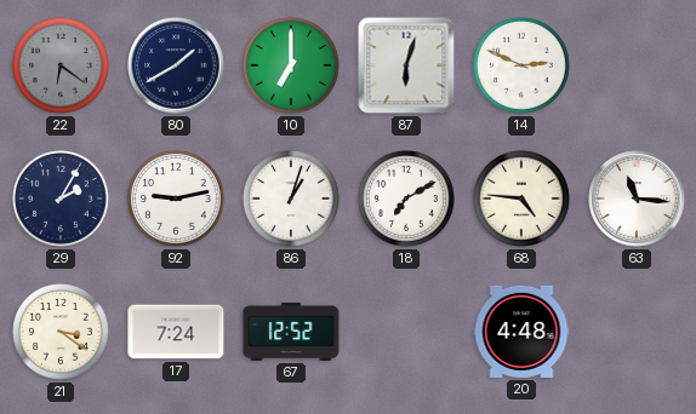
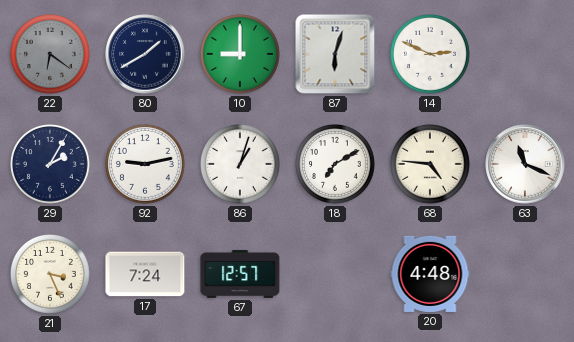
10: 7:00 -> 9:00 (241, 55)
63: 11:16 -> 11:19 (525, 164)
21: 3:21 -> 3:26 (51, 275)
67: 12:52 -> 12:57 (240, 274)
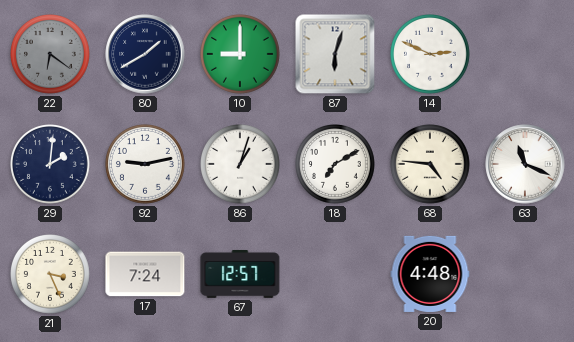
29: 2:05 -> 2:01 (51, 165)
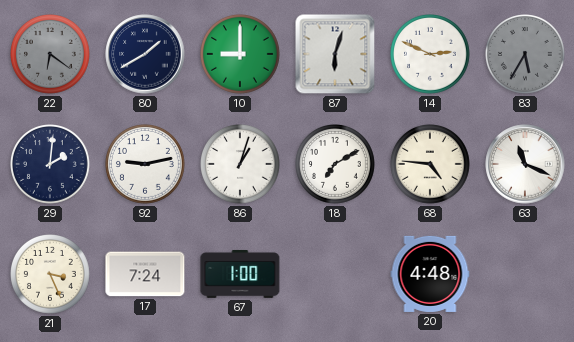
83: none -> 5:35 (526, 55)
67: 12:57 -> 1:00 (240, 274)
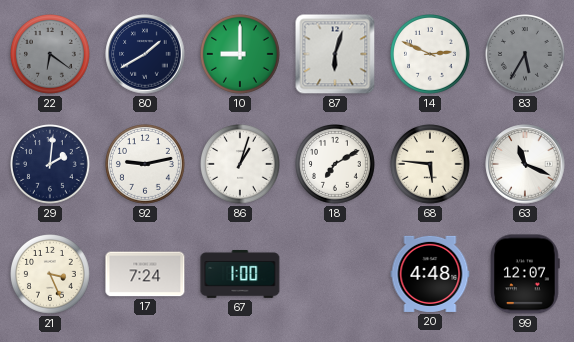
68: 4:46 -> 5:46 (431, 165)
99: none -> 12:07 (525, 274)
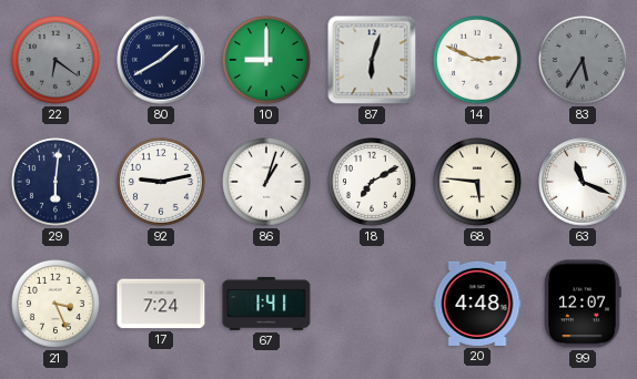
29: 2:01 -> 6:01 (57, 183)
67: 1:00 -> 1:41 (266, 304)
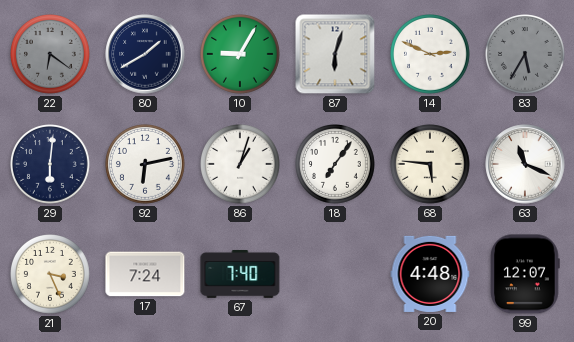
10: 9:00 -> 9:05 (241, 55)
92: 9:13 -> 6:13 (146, 165)
18: 7:10 -> 7:06 (336, 165)
67: 1:41 -> 7:40 (240, 274)
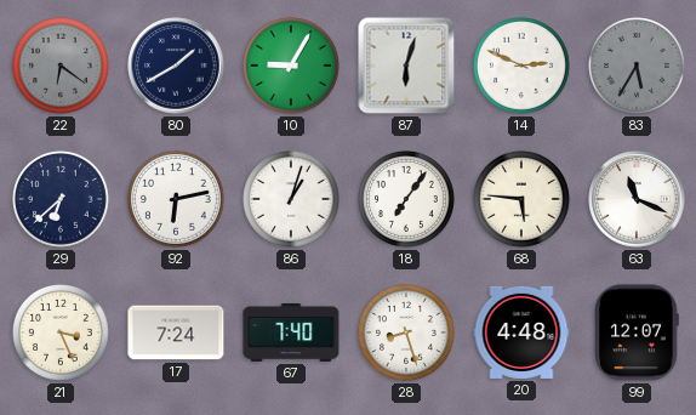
29: 6:01 -> 6:38 (62, 200)
28: none -> 8:27 (407, 334)
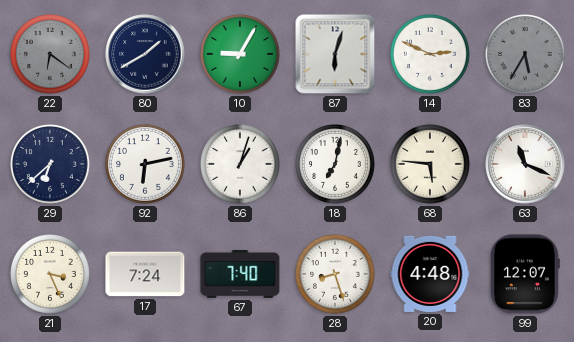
18: 7:06 -> 7:02 (336, 165)
